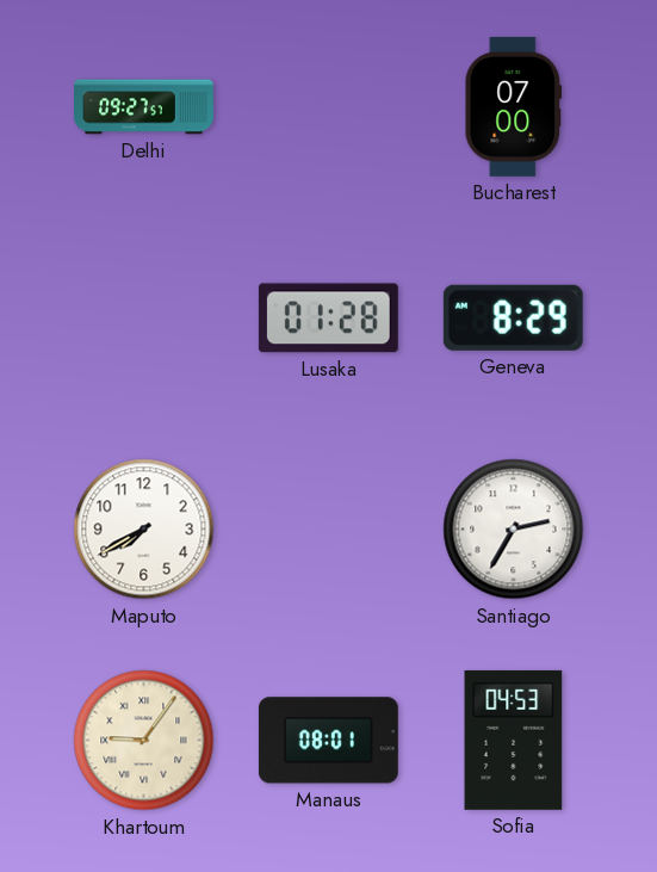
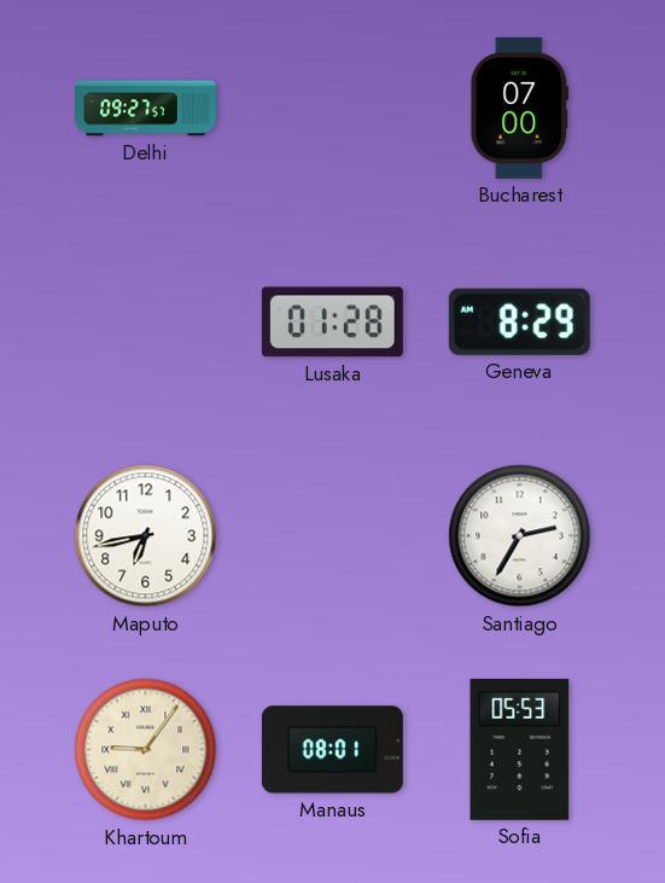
Maputo: 7:40 -> 6:43 (146, 536)
Sofia: 04:53 -> 05:53 (520, 749)
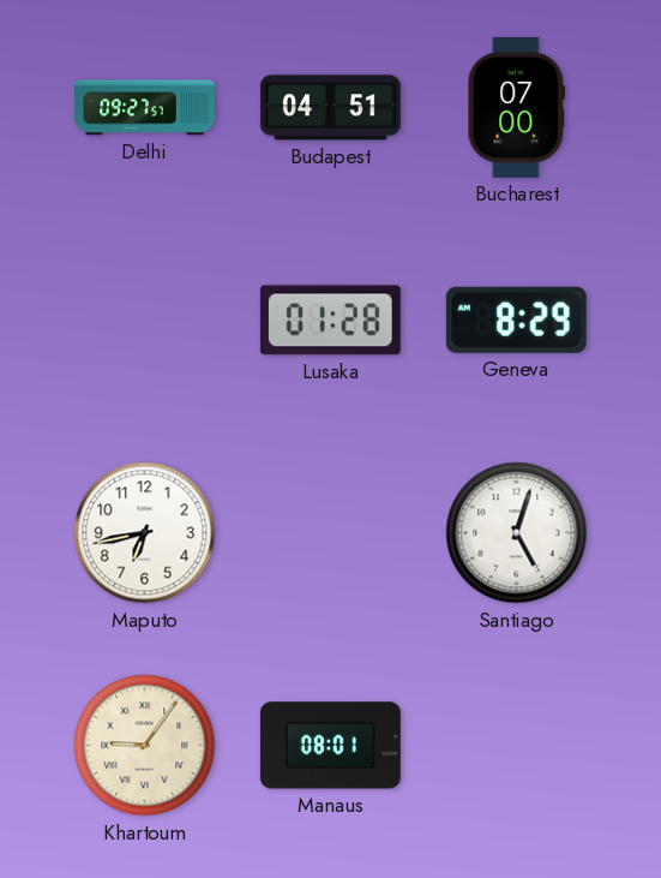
Budapest: none -> 04:51 (330, 108)
Santiago: 2:35 -> 5:03 (517, 533)
Sofia: 05:53 -> none (520, 749)
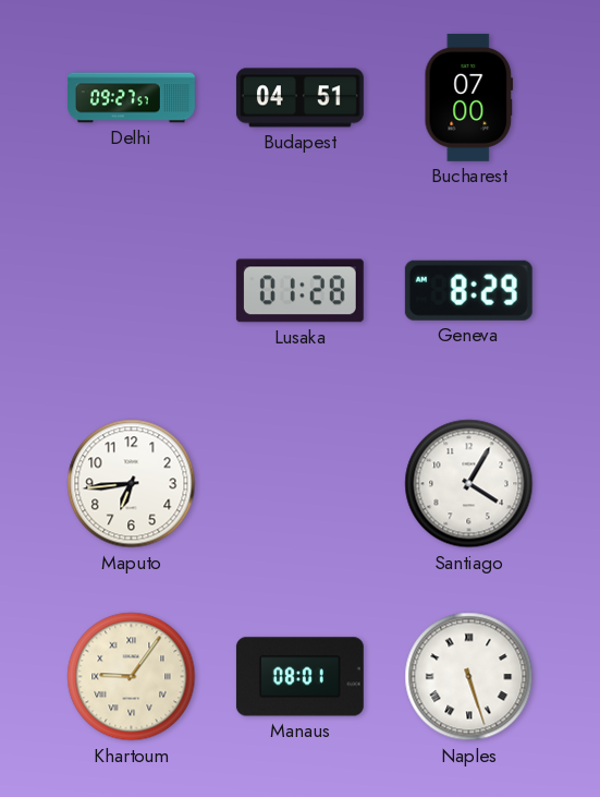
Maputo: 6:43 -> 6:44 (132, 484)
Santiago: 5:03 -> 4:05 (469, 484)
Naples: none -> 5:27 (469, 677)
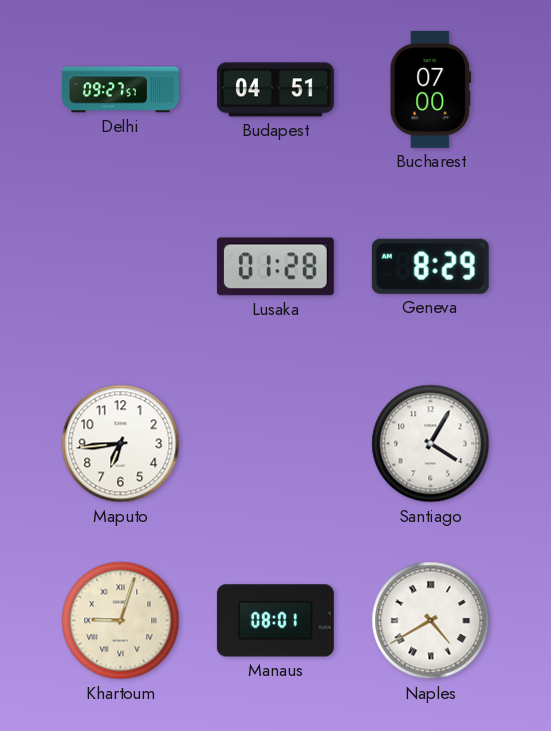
Khartoum: 9:06 -> 9:03 (121, 621)
Naples: 5:27 -> 4:40 (431, 621)
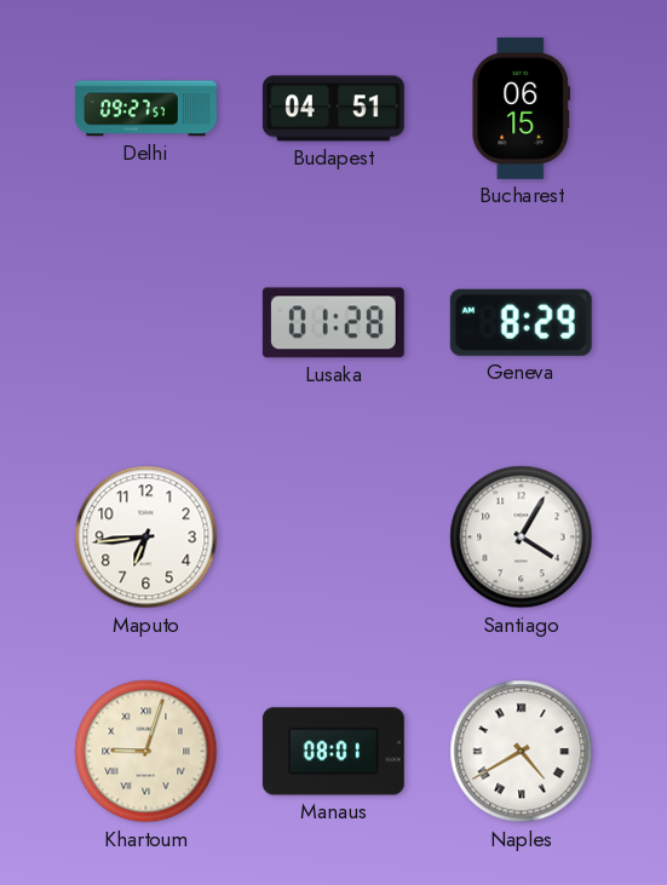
Bucharest: 07:00 -> 06:15 (522, 108)
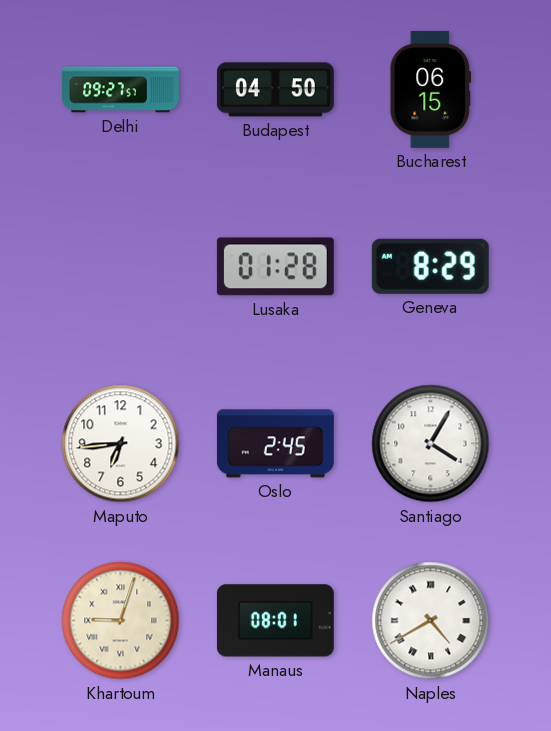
Budapest: 04:51 -> 04:50 (275, 90)
Oslo: none -> 2:45 (275, 444)
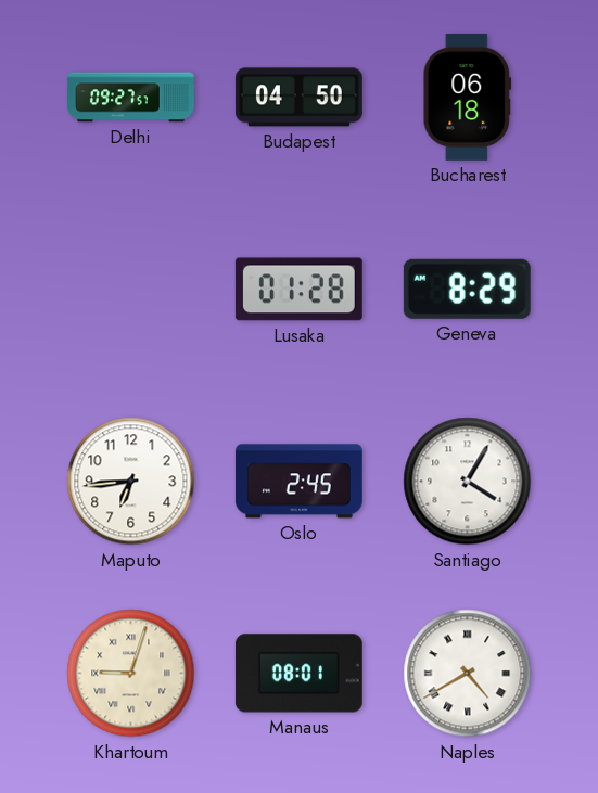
Bucharest: 06:15 -> 06:18 (468, 97)
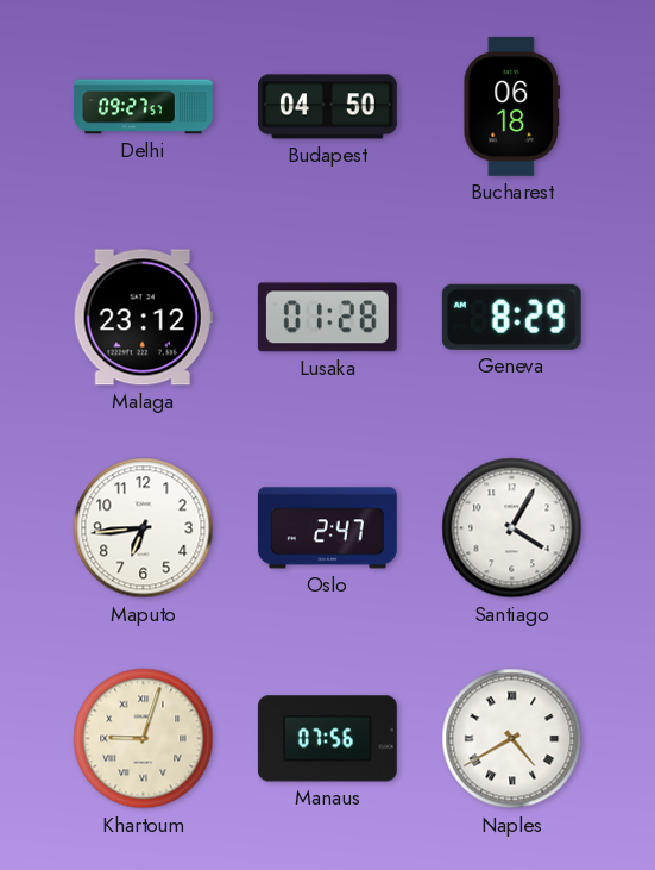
Malaga: none -> 23:12 (143, 318)
Oslo: 2:45 -> 2:47 (327, 528)
Manaus: 08:01 -> 07:56 (327, 739)
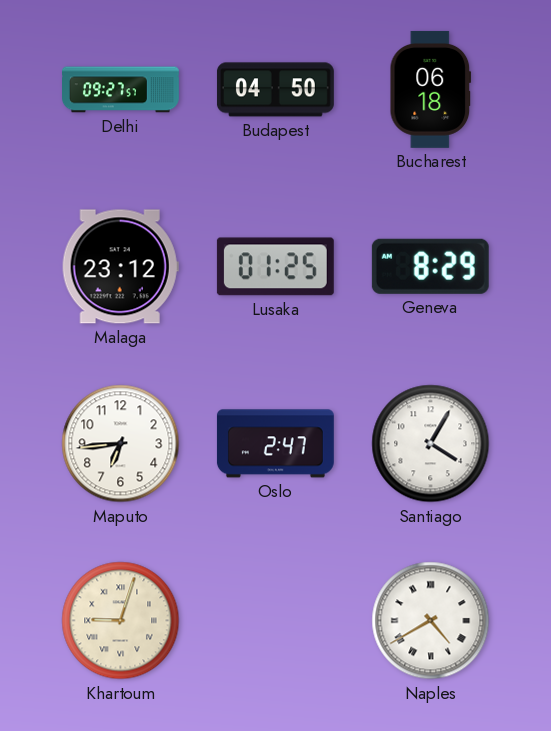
Lusaka: 01:28 -> 01:25 (275, 267)
Manaus: 07:56 -> none (327, 739)
